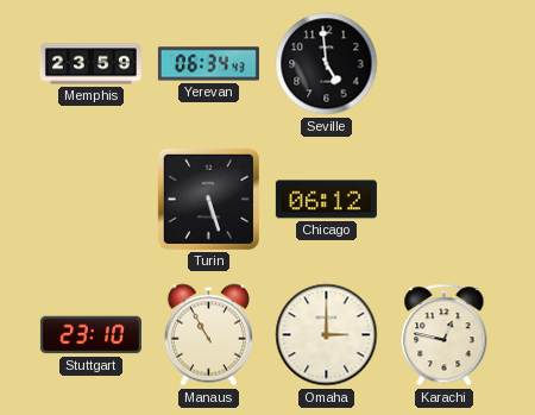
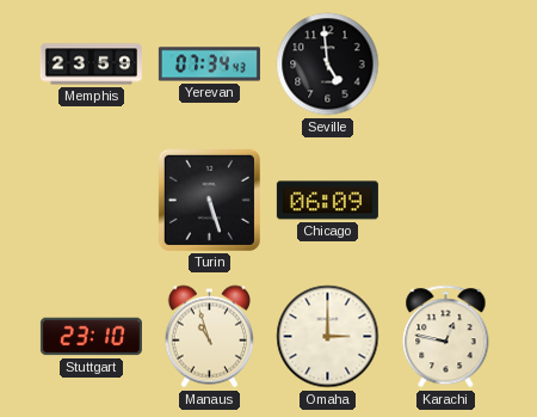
Yerevan: 06:34 -> 07:34 (209, 65)
Chicago: 06:12 -> 06:09 (327, 201)
Manaus: 10:55 -> 10:57 (210, 337)
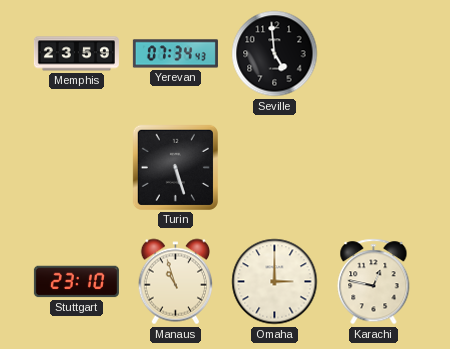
Chicago: 06:09 -> none (327, 201)
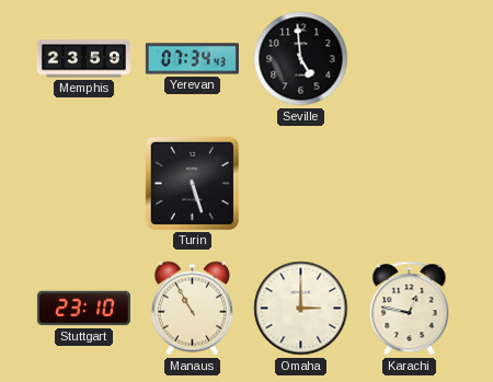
Manaus: 10:57 -> 10:55 (193, 309)
